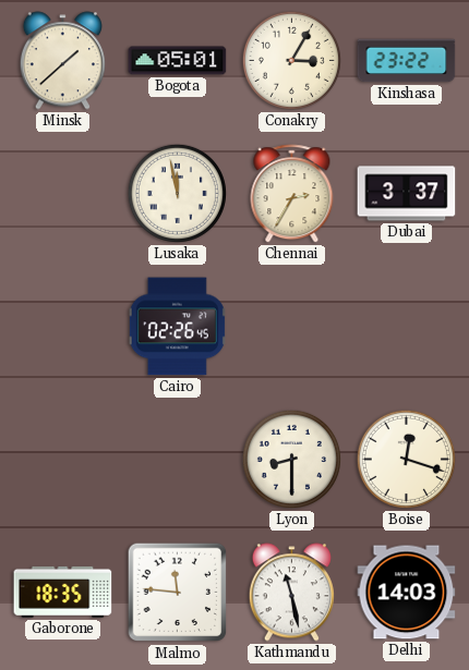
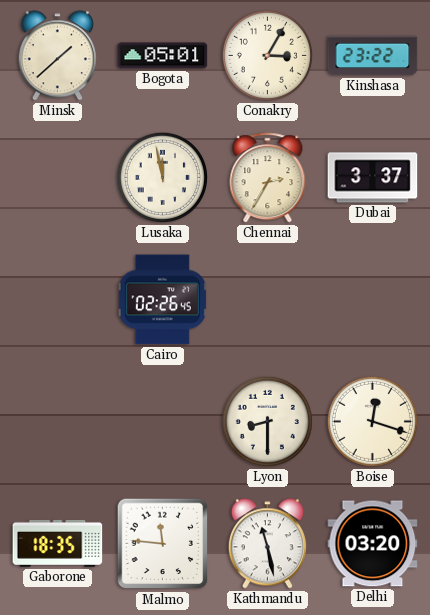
Delhi: 14:03 -> 03:20 (373, 544)
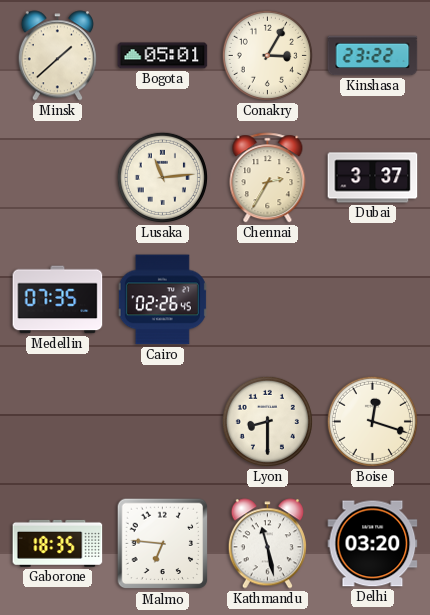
Lusaka: 11:58 -> 11:14 (162, 177)
Medellin: none -> 07:35 (58, 300)
Malmo: 11:46 -> 6:46 (163, 544)
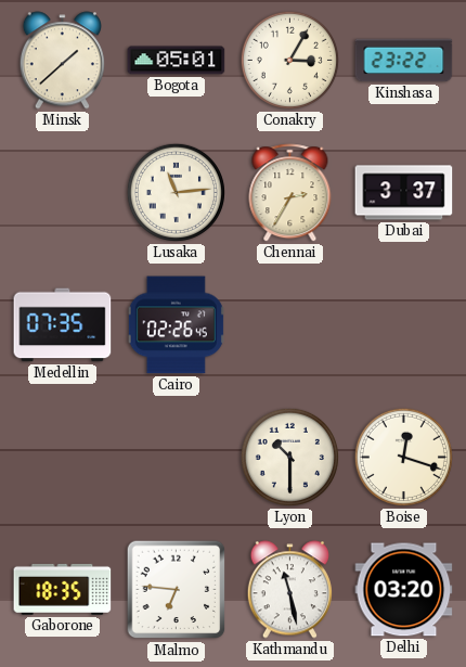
Lyon: 8:30 -> 10:30 (289, 457)
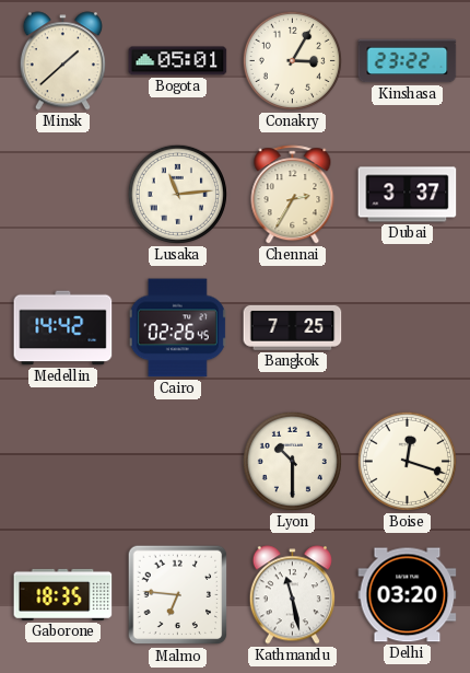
Medellin: 07:35 -> 14:42 (63, 328)
Bangkok: none -> 7:25 (293, 327)
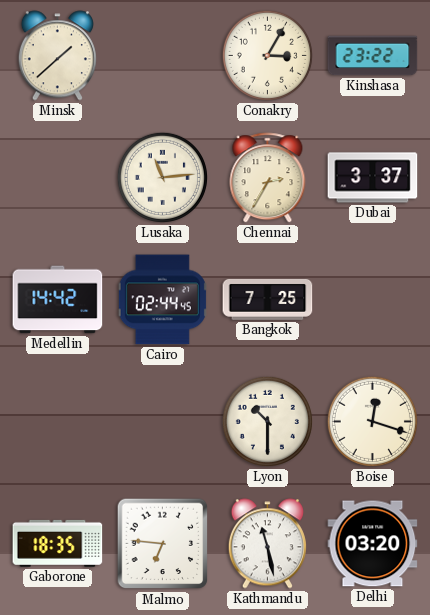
Bogota: 05:01 -> none (178, 61)
Cairo: 02:26 -> 02:44 (162, 300)
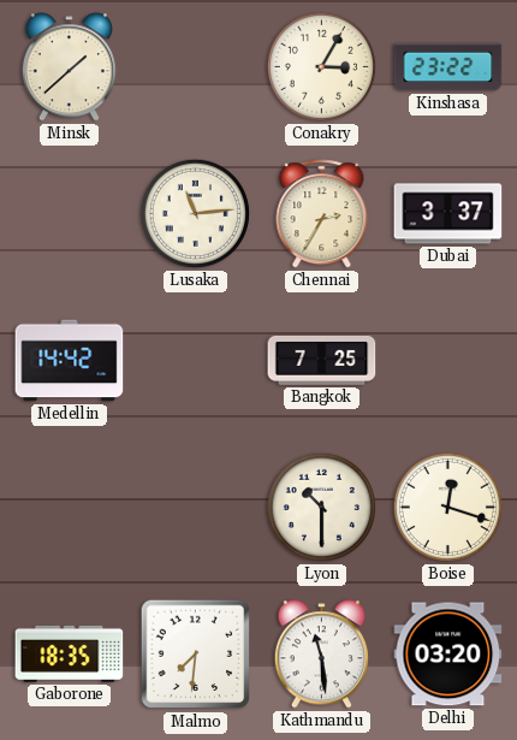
Cairo: 02:44 -> none (162, 300)
Malmo: 6:46 -> 7:31 (196, 655)
Kathmandu: 11:28 -> 11:29 (321, 655)
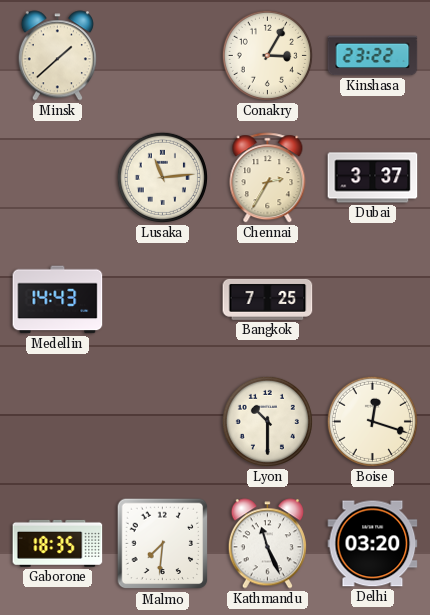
Medellin: 14:42 -> 14:43 (58, 300)
Kathmandu: 11:29 -> 11:26 (267, 544)
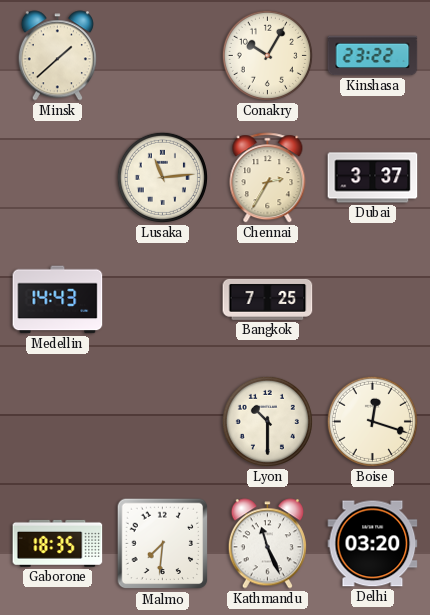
Conakry: 3:05 -> 10:05 (267, 55)
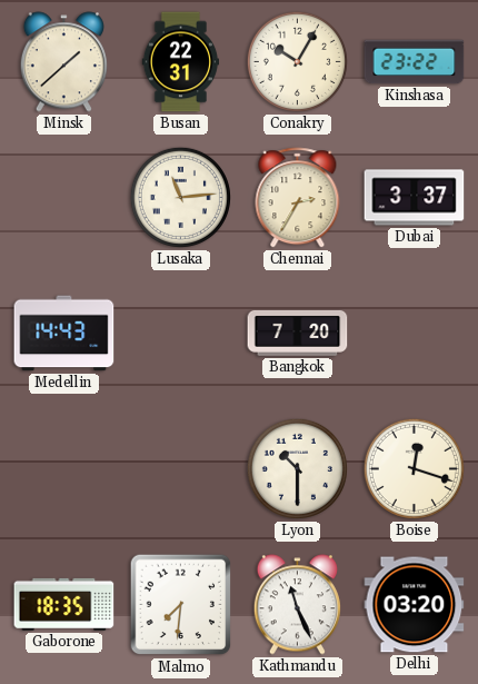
Busan: none -> 22:31 (181, 62)
Bangkok: 7:25 -> 7:20 (298, 333)
